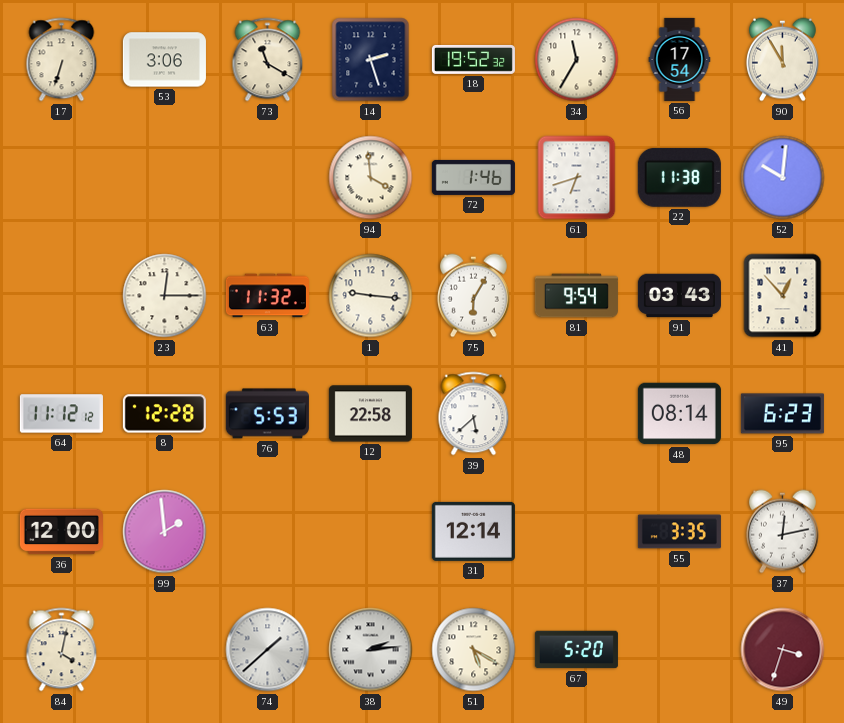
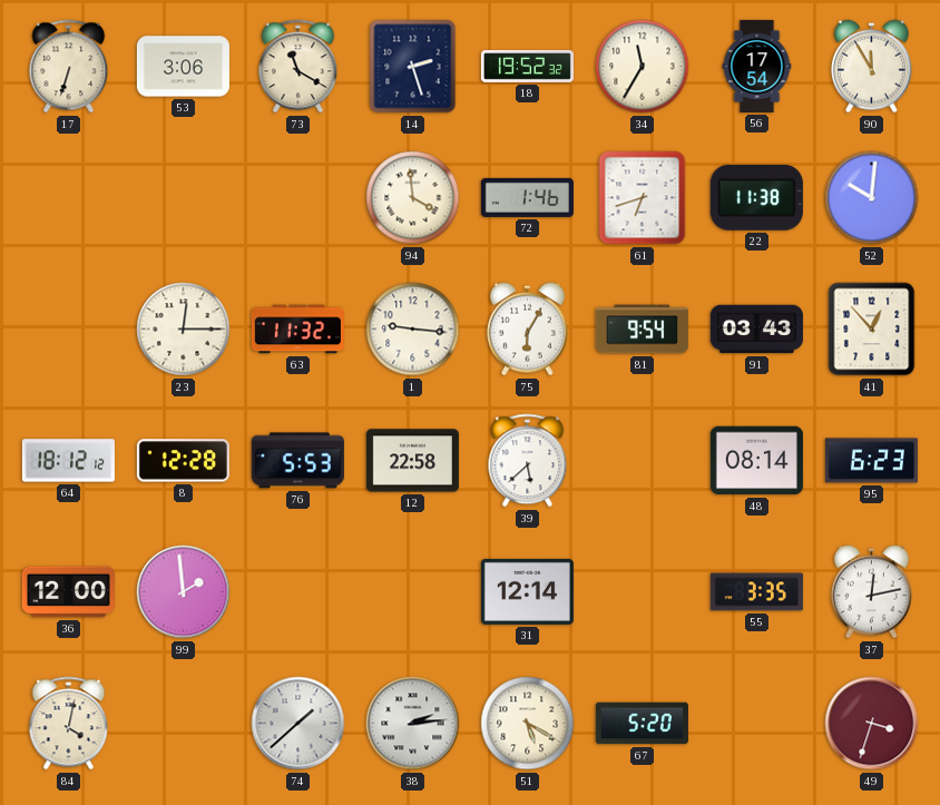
64: 11:12 -> 18:12 (68, 461)
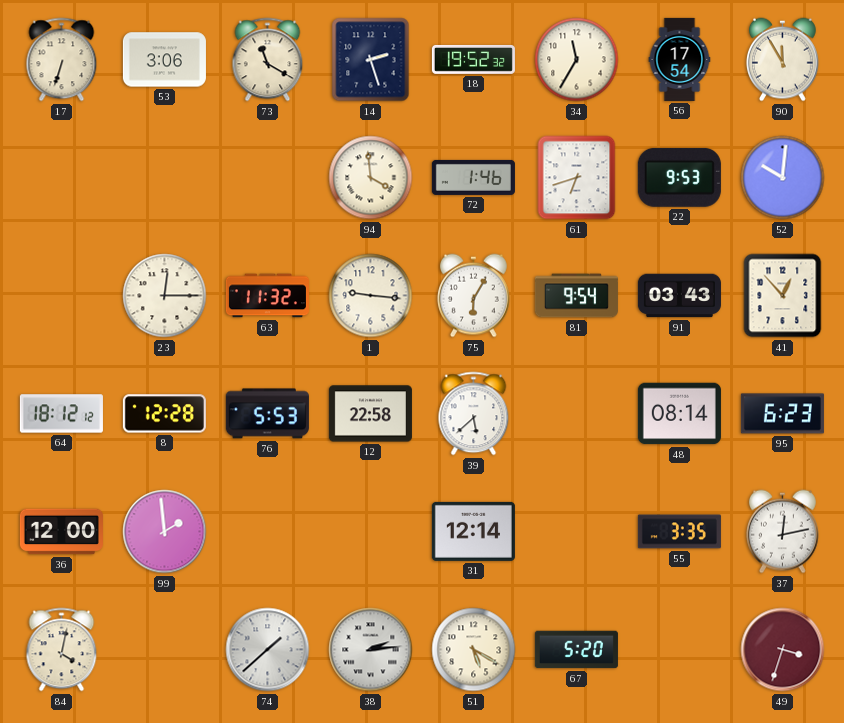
22: 11:38 -> 9:53 (679, 177)
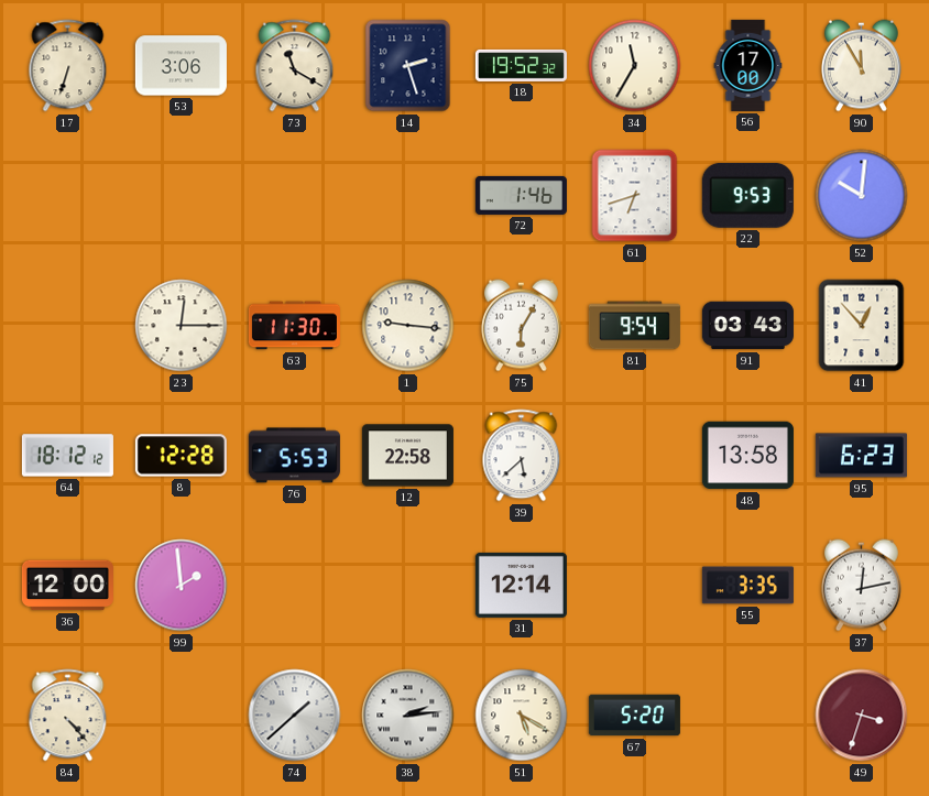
56: 17:54 -> 17:00 (748, 65)
94: 3:59 -> none (371, 178)
63: 11:32 -> 11:30 (294, 326)
48: 08:14 -> 13:58 (747, 456)
84: 4:02 -> 4:23 (68, 716)
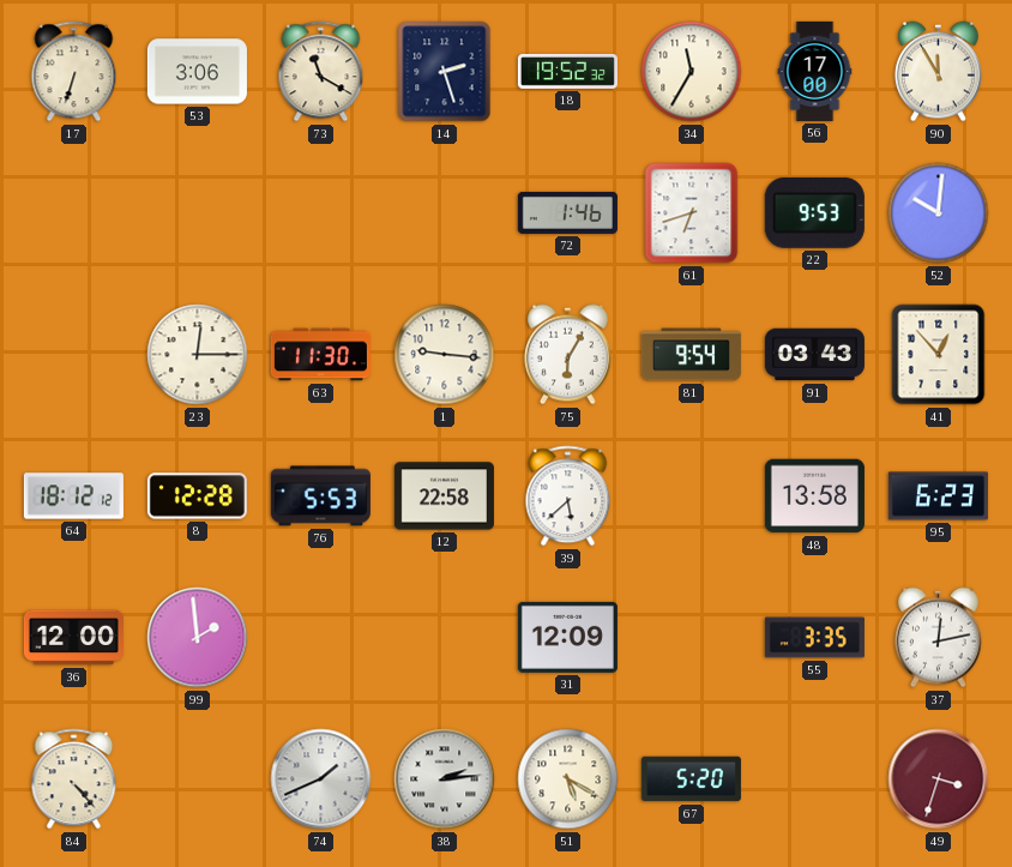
31: 12:14 -> 12:09 (567, 637)
74: 1:38 -> 1:41 (321, 779)
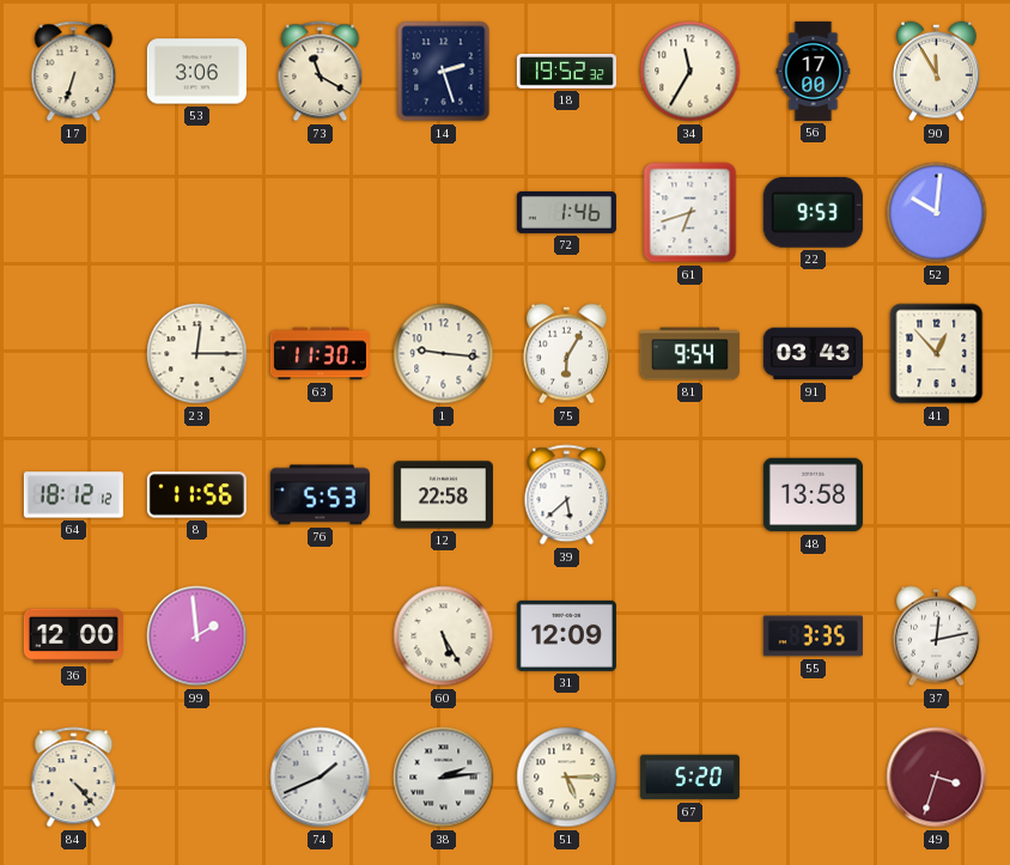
8: 12:28 -> 11:56 (196, 495)
95: 6:23 -> none (938, 496)
60: none -> 5:25 (444, 636)
51: 5:20 -> 5:15 (567, 778)
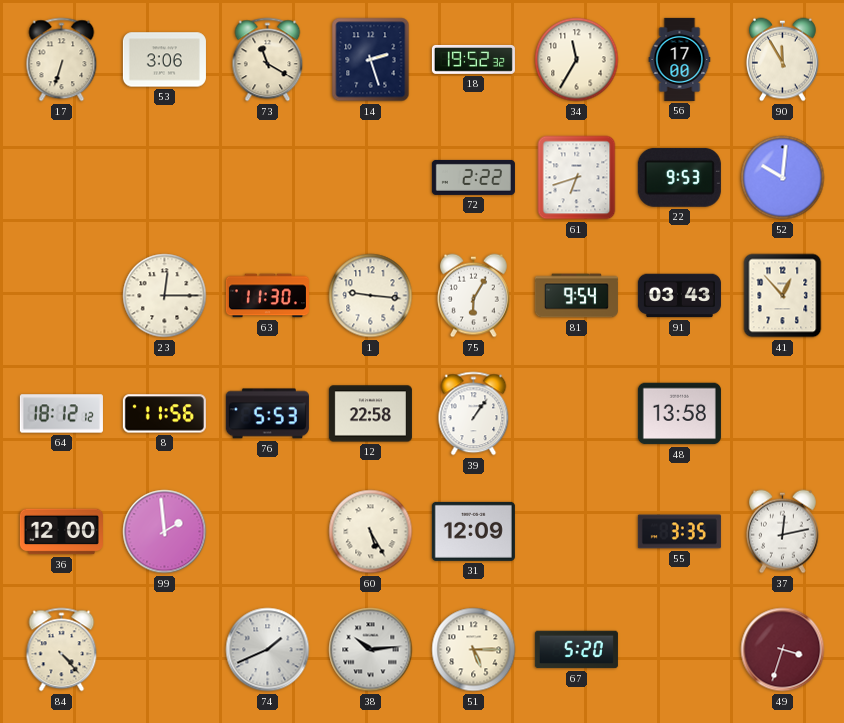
72: 1:46 -> 2:22 (473, 177)
39: 5:38 -> 1:06 (474, 414)
38: 2:14 -> 10:14 (371, 650)
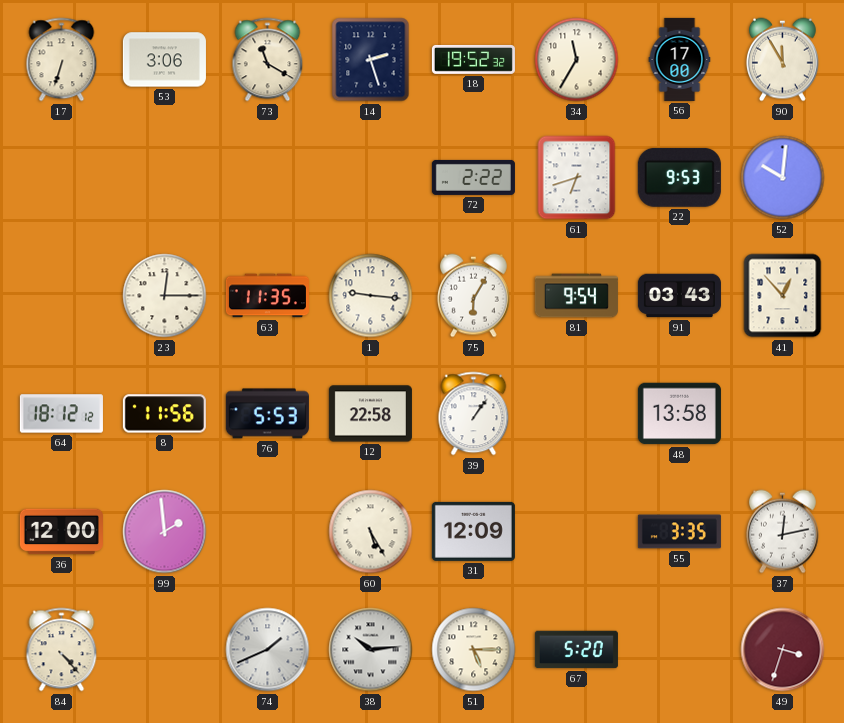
63: 11:30 -> 11:35 (267, 296)
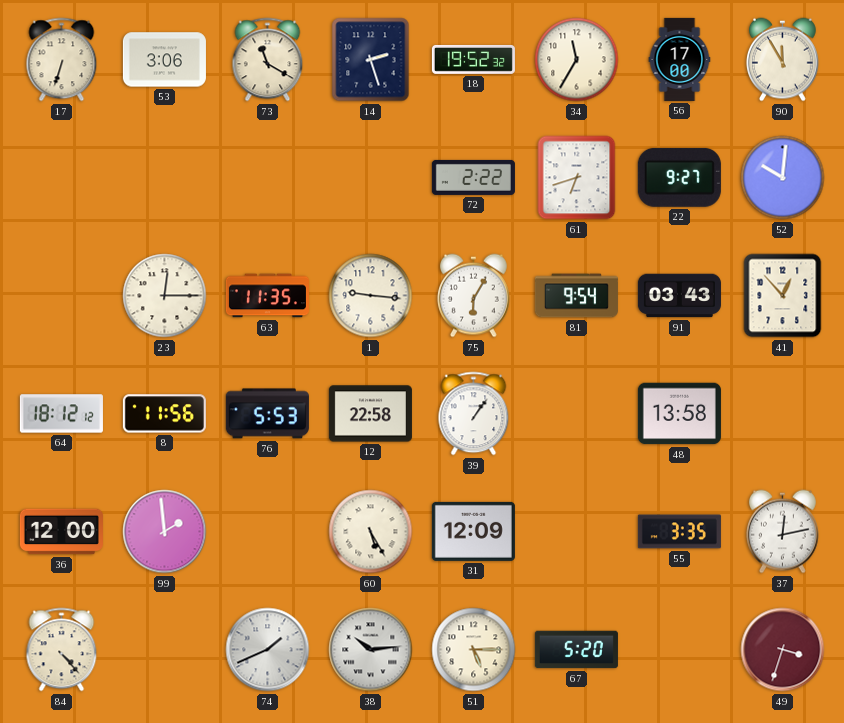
22: 9:53 -> 9:27 (679, 177)
